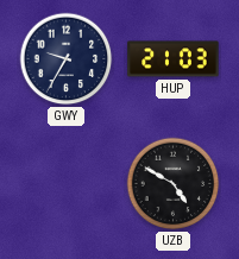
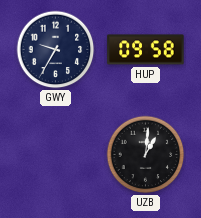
HUP: 21:03 -> 09:58 (146, 50)
UZB: 4:50 -> 1:01 (146, 155)
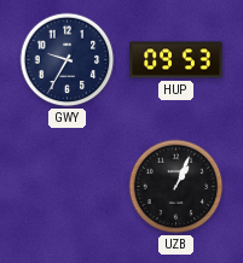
HUP: 09:58 -> 09:53 (177, 60)
UZB: 1:01 -> 1:04 (177, 187)
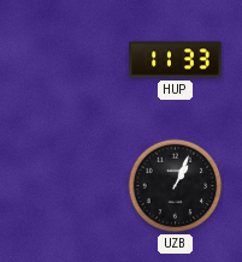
GWY: 9:35 -> none (68, 60)
HUP: 09:53 -> 11:33 (176, 60)
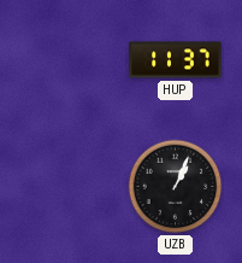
HUP: 11:33 -> 11:37 (176, 60)
